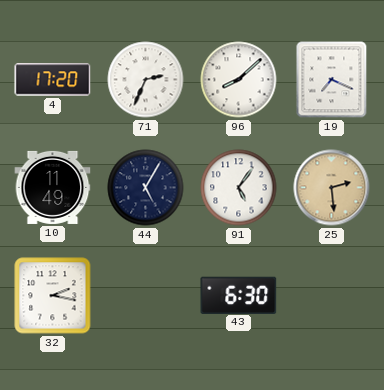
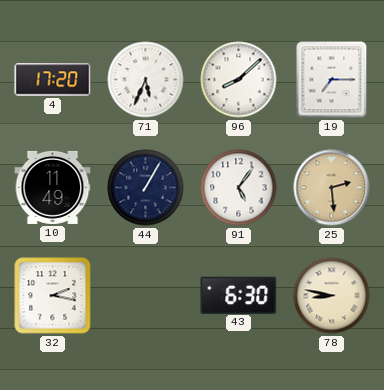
71: 2:34 -> 5:34 (146, 80)
19: 7:19 -> 7:15 (332, 80)
44: 5:05 -> 1:05 (146, 188)
78: none -> 8:47 (332, 296)
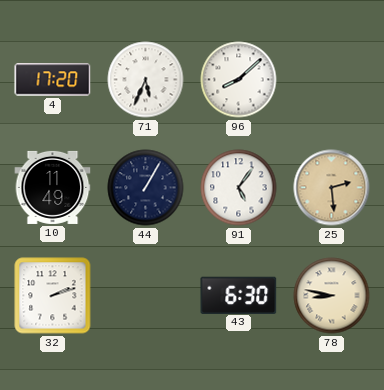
19: 7:15 -> none (332, 80)
32: 2:17 -> 2:12 (53, 296)
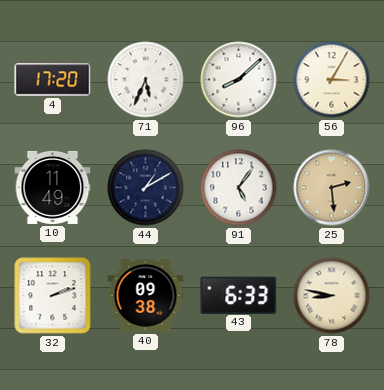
56: none -> 3:05 (332, 80)
44: 1:05 -> 1:10 (146, 188)
40: none -> 09:38 (146, 296)
43: 6:30 -> 6:33 (239, 295)
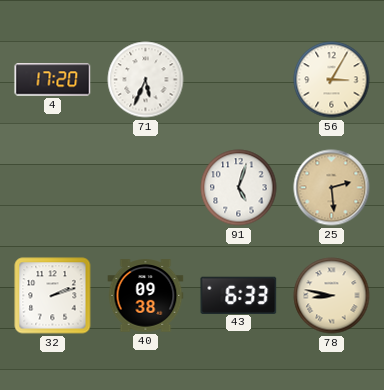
96: 8:08 -> none (239, 80)
10: 11:49 -> none (53, 187)
44: 1:10 -> none (146, 188)
91: 5:06 -> 5:03 (239, 188)
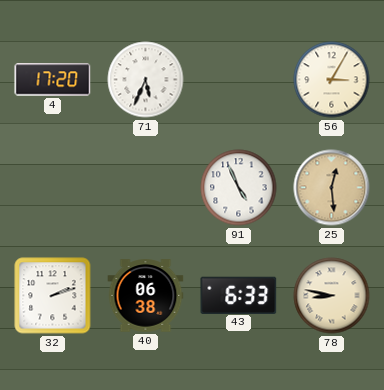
91: 5:03 -> 4:56 (239, 188)
25: 2:29 -> 12:29 (332, 188)
40: 09:38 -> 06:38 (146, 296)
